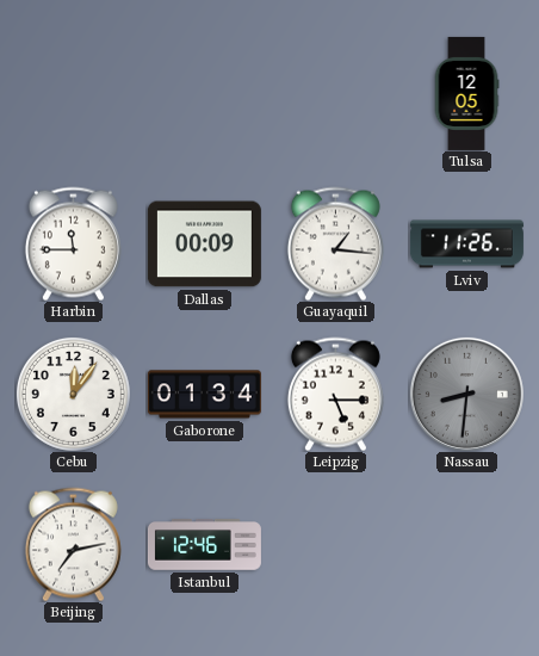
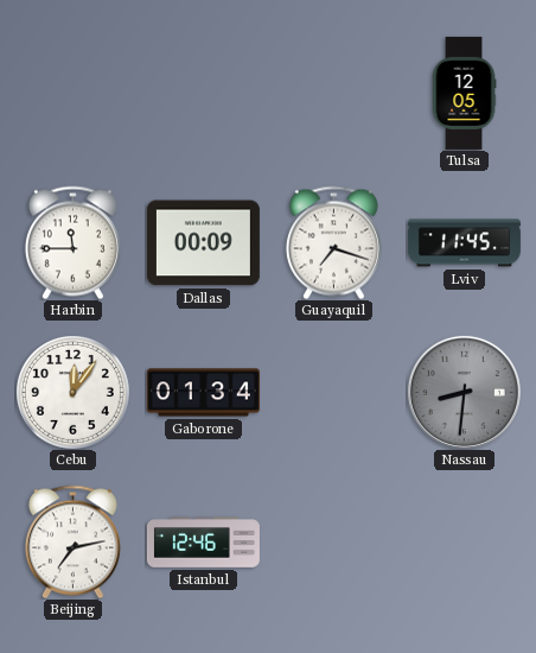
Guayaquil: 1:16 -> 7:18 (333, 242)
Lviv: 11:26 -> 11:45 (464, 243)
Leipzig: 5:15 -> none (335, 394)
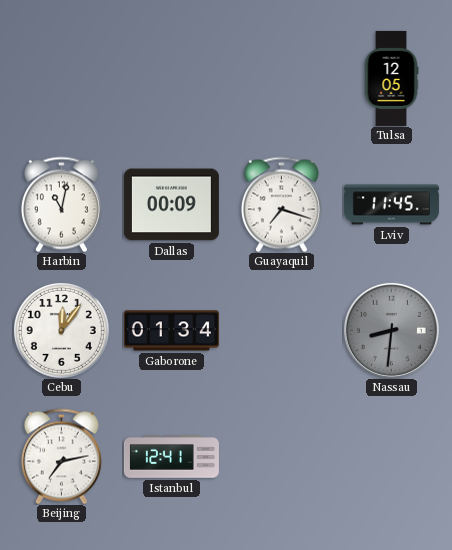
Harbin: 11:45 -> 11:02 (61, 204)
Istanbul: 12:46 -> 12:41 (171, 457)
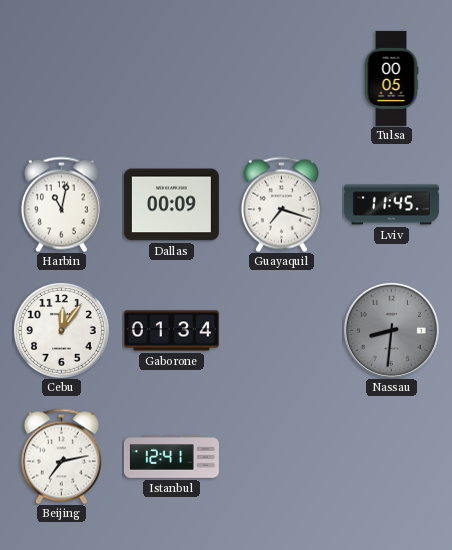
Tulsa: 12:05 -> 00:05 (391, 78)
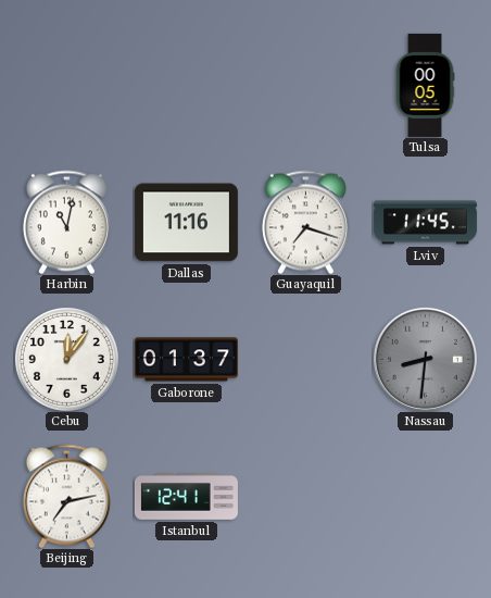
Dallas: 00:09 -> 11:16 (186, 223)
Gaborone: 01:34 -> 01:37 (186, 360)
